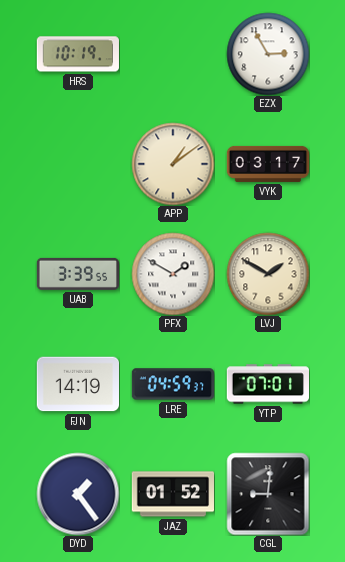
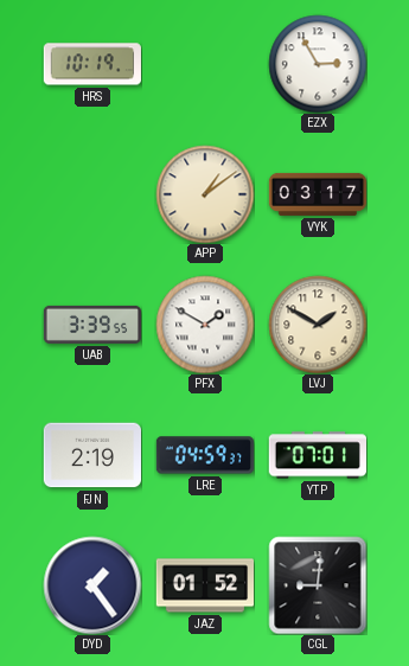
FJN: 14:19 -> 2:19 (91, 455)
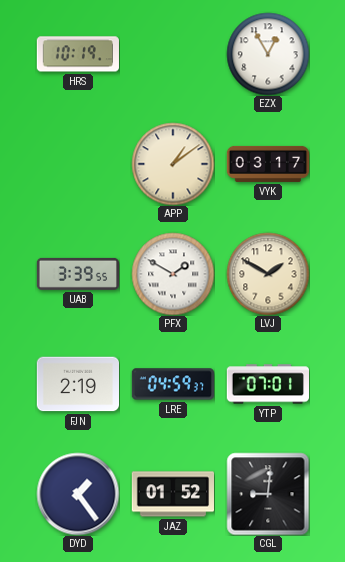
EZX: 2:55 -> 12:55 (268, 54)
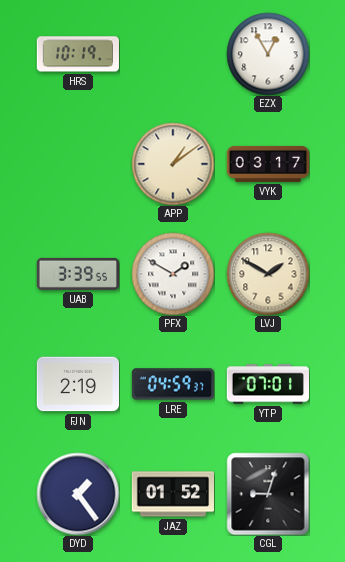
CGL: 9:01 -> 9:03 (268, 494)
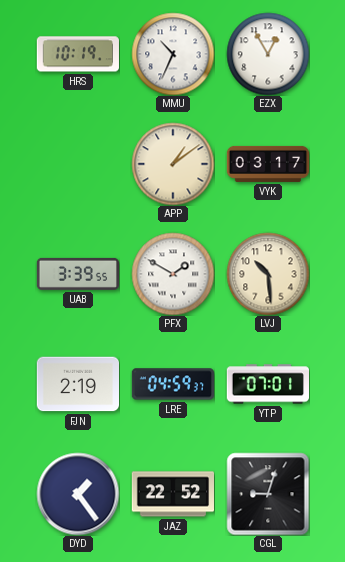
MMU: none -> 10:34 (173, 54)
LVJ: 1:50 -> 10:29 (268, 274)
JAZ: 01:52 -> 22:52 (172, 494)
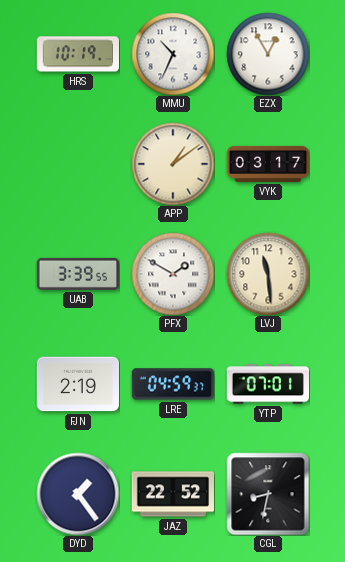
LVJ: 10:29 -> 11:29 (268, 274)
CGL: 9:03 -> 8:32 (268, 494)
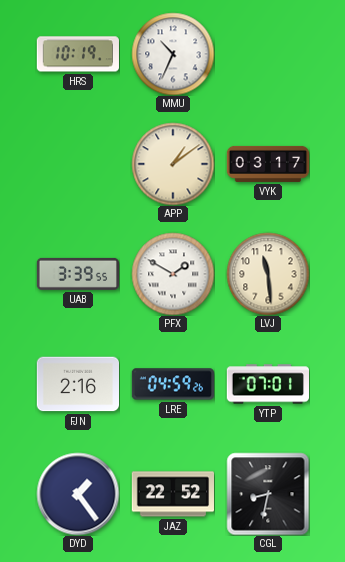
EZX: 12:55 -> none (268, 54)
FJN: 2:19 -> 2:16 (77, 384)
LRE: 04:59:37 -> 04:59:26 (172, 384)
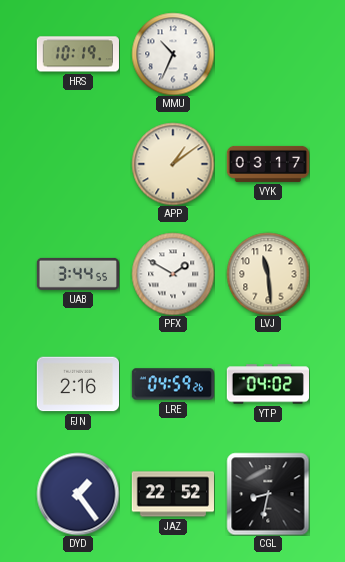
UAB: 3:39 -> 3:44 (77, 274)
YTP: 07:01 -> 04:02 (267, 384)
